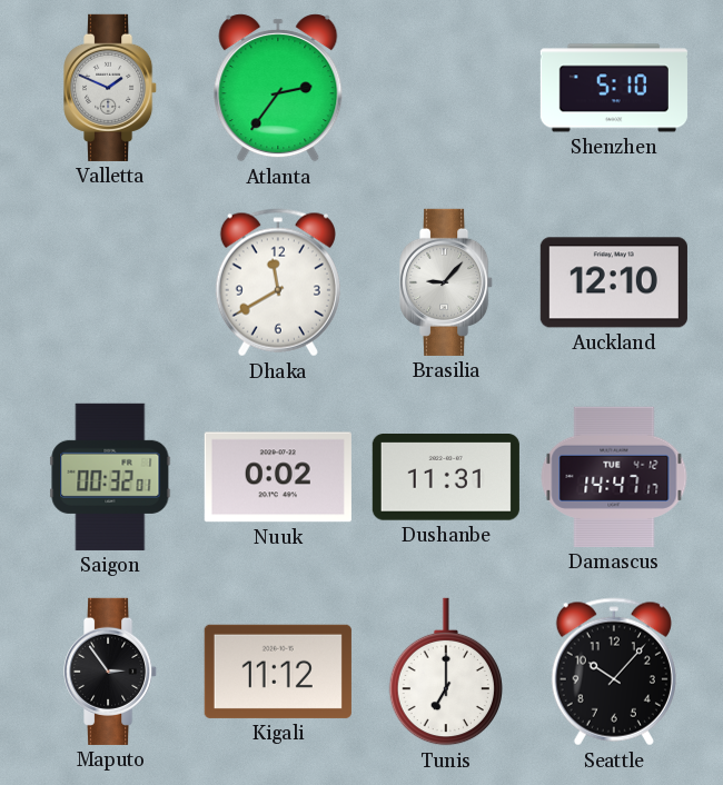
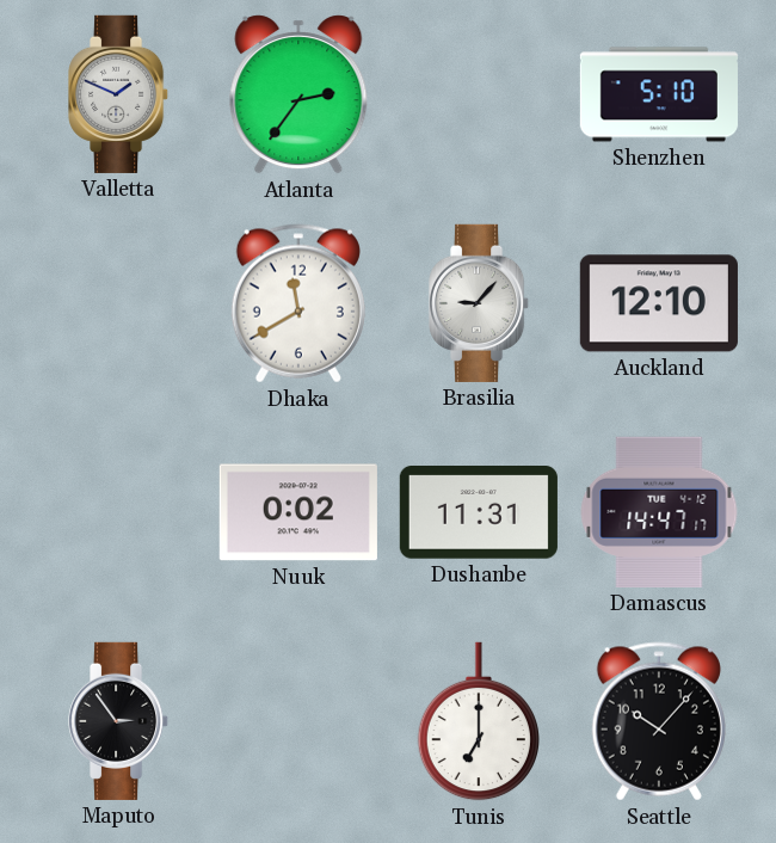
Saigon: 00:32 -> none (110, 477)
Kigali: 11:12 -> none (278, 672)
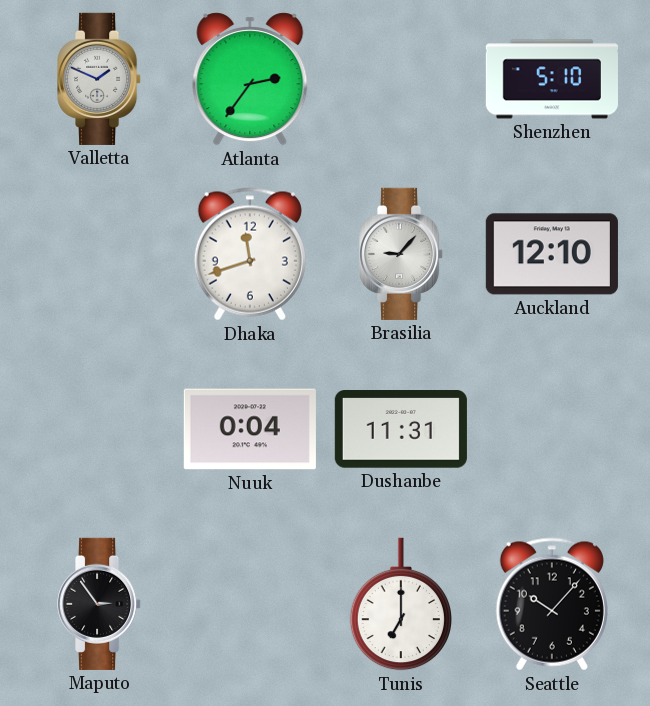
Dhaka: 11:40 -> 11:42 (250, 254)
Nuuk: 0:02 -> 0:04 (250, 429)
Damascus: 14:47 -> none (659, 512)
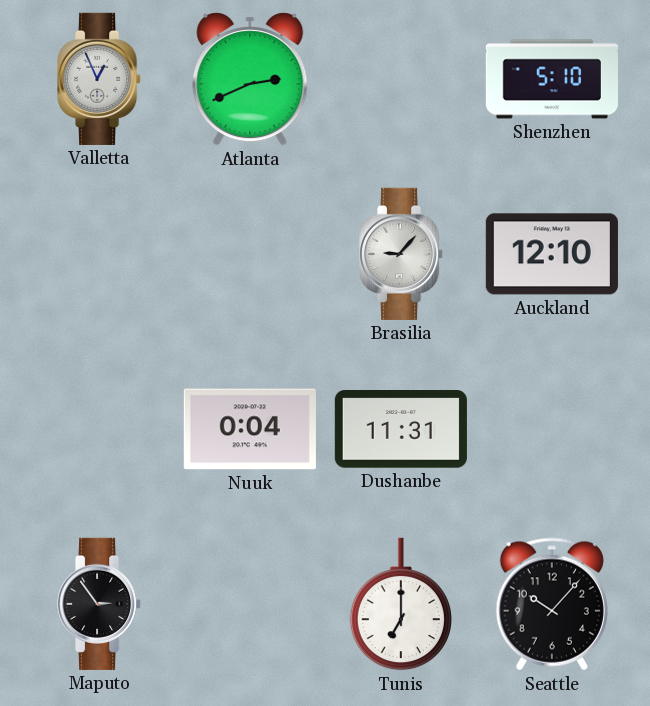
Valletta: 1:49 -> 12:56 (100, 79)
Atlanta: 2:36 -> 2:41 (250, 79)
Dhaka: 11:42 -> none (250, 254)
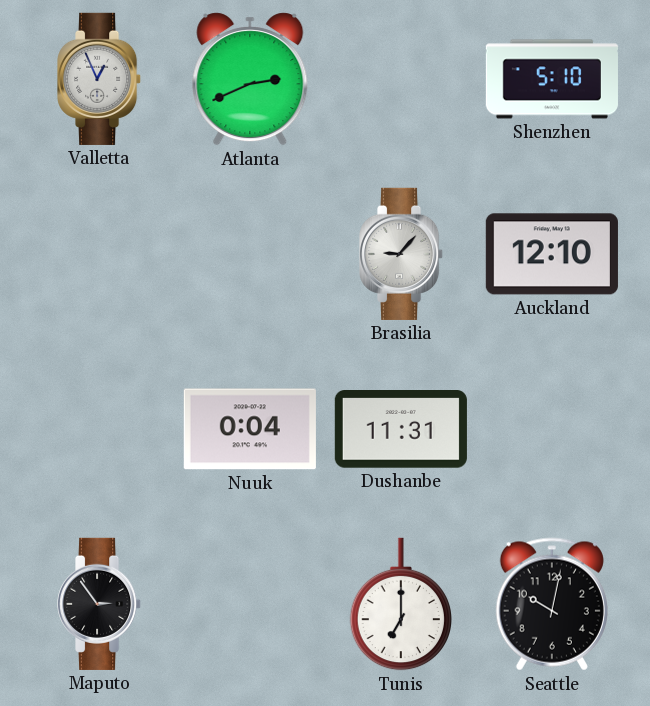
Seattle: 10:07 -> 10:02 (552, 604)
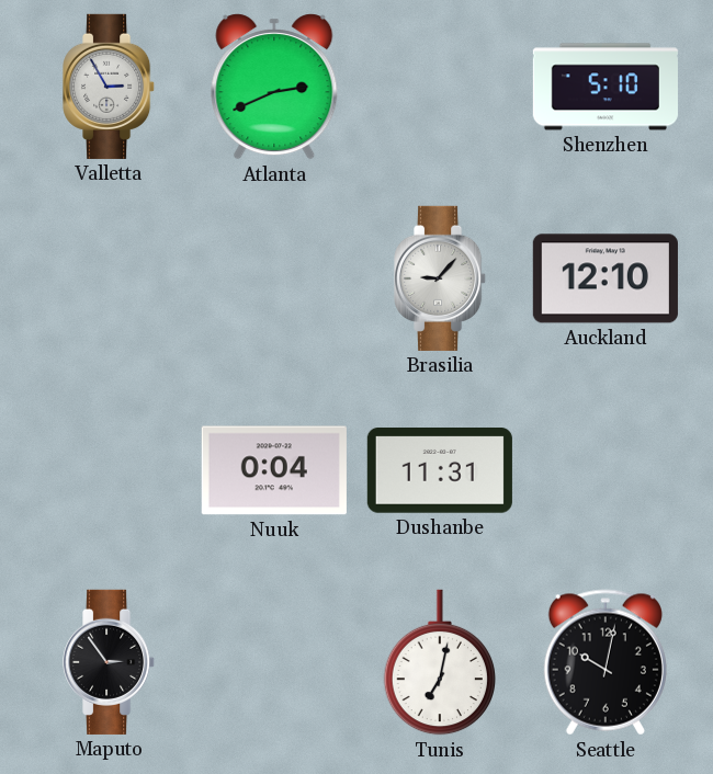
Valletta: 12:56 -> 2:55 (110, 87)
Tunis: 7:00 -> 7:02 (439, 662)
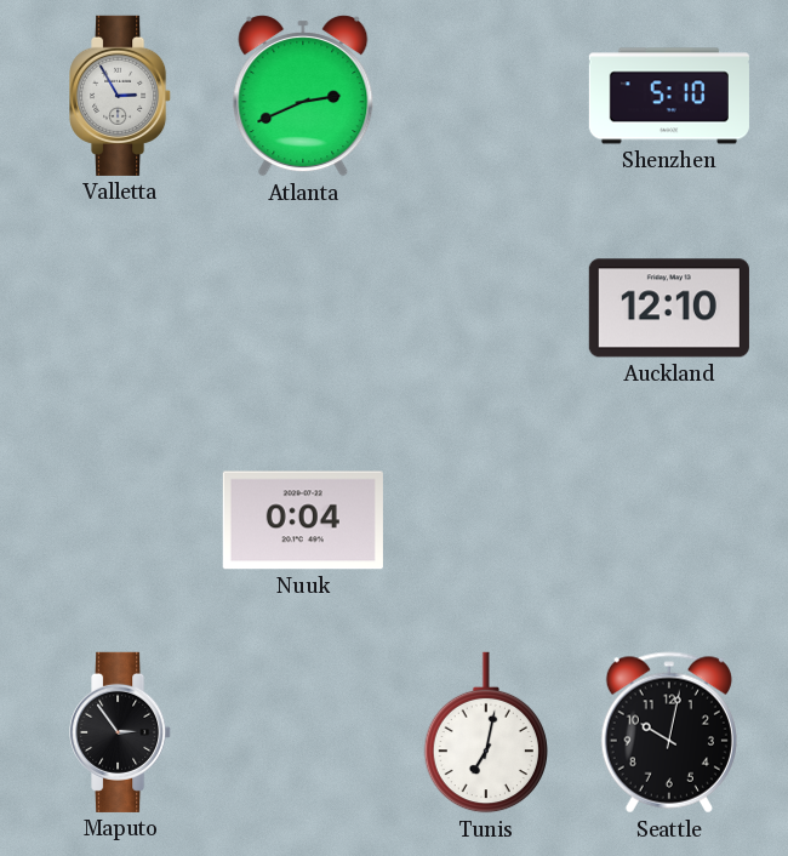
Brasilia: 9:07 -> none (441, 278)
Dushanbe: 11:31 -> none (440, 471)
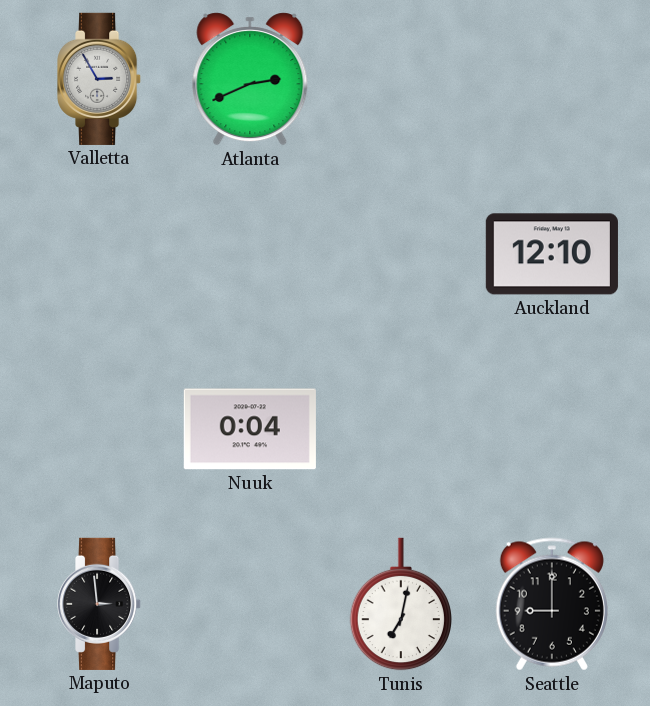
Shenzhen: 5:10 -> none (669, 96)
Maputo: 2:54 -> 2:59 (100, 604)
Seattle: 10:02 -> 9:00 (552, 604)
